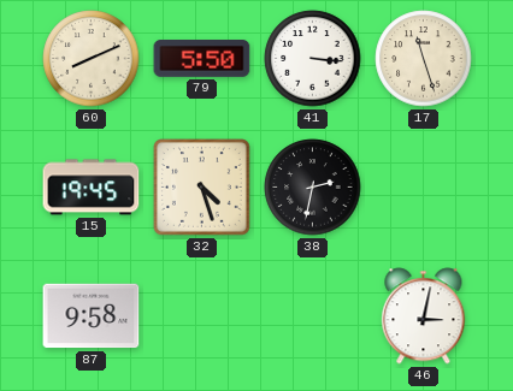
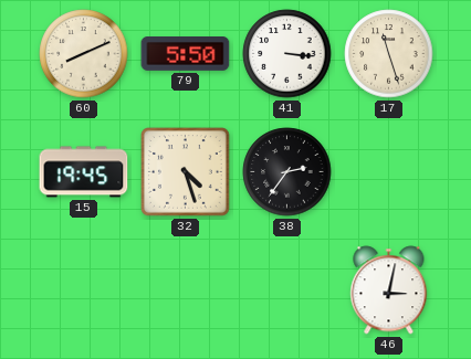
38: 2:32 -> 2:36 (287, 172)
87: 9:58 -> none (92, 316)
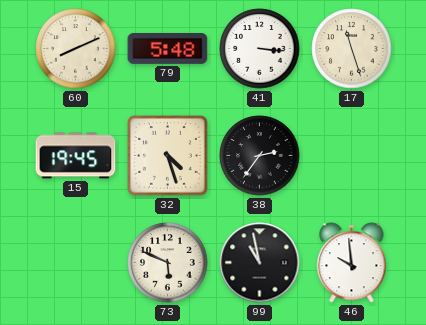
79: 5:50 -> 5:48 (168, 49)
73: none -> 5:49 (168, 263)
99: none -> 10:58 (260, 263)
46: 3:02 -> 9:59 (352, 263)
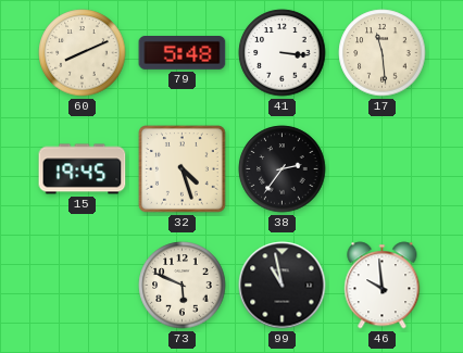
17: 11:27 -> 11:29 (383, 53)
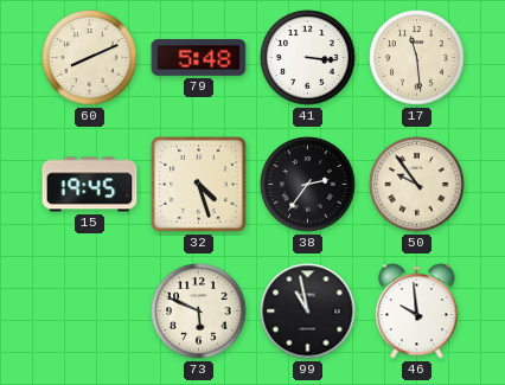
50: none -> 9:54 (417, 185)
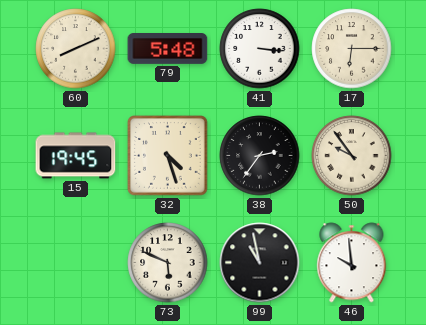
17: 11:29 -> 6:15 (352, 49)
